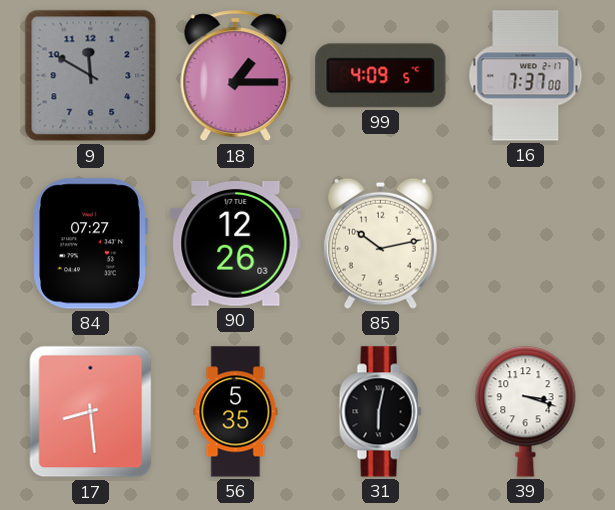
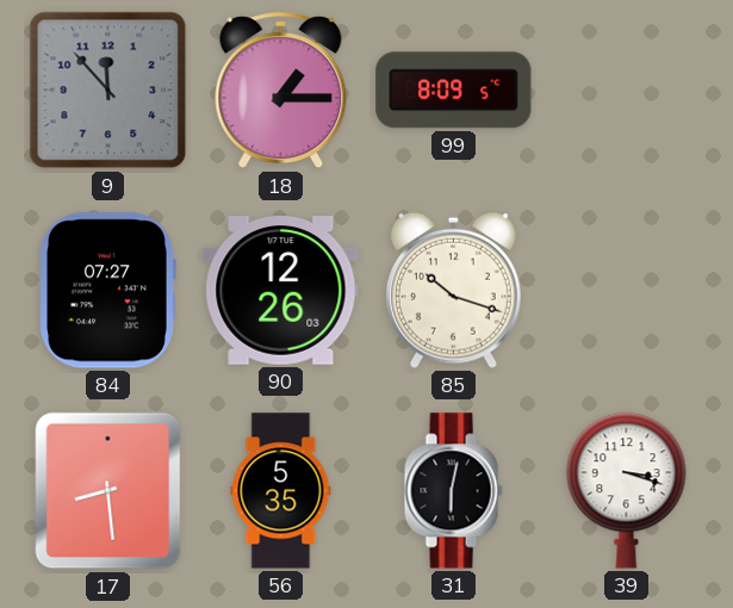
9: 11:50 -> 11:53 (108, 91)
99: 4:09 -> 8:09 (454, 91)
16: 7:37 -> none (526, 76)
85: 10:13 -> 10:18 (453, 290)
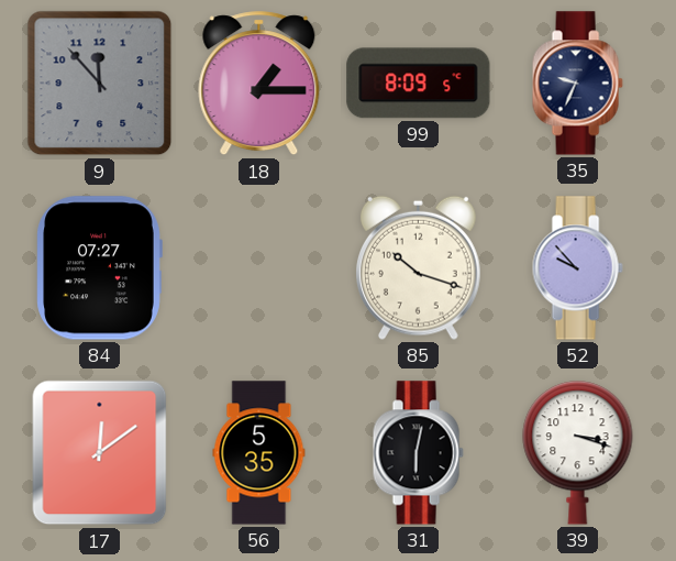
35: none -> 9:34 (577, 84)
90: 12:26 -> none (281, 291)
52: none -> 9:53 (577, 268)
17: 8:29 -> 12:09 (100, 453)
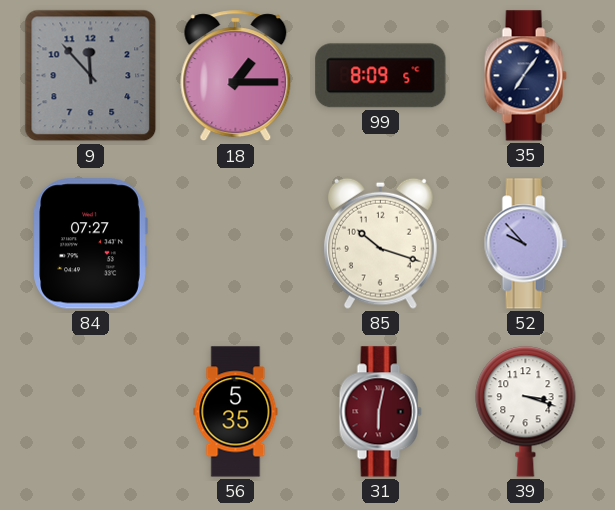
35: 9:34 -> 7:06 (525, 76)
17: 12:09 -> none (100, 453)
31 dial: black -> burgundy (380, 412)
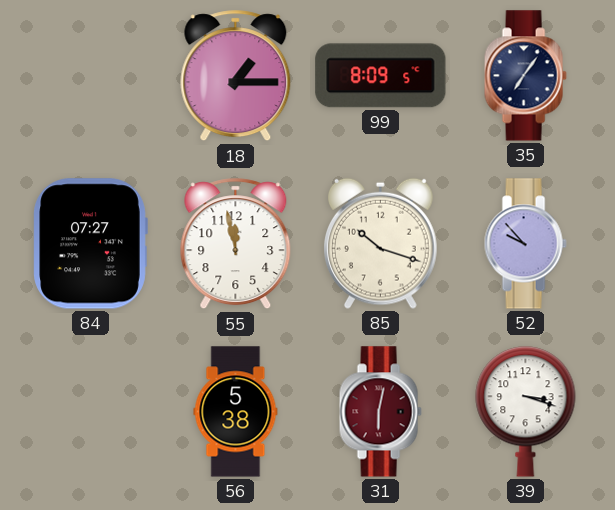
9: 11:53 -> none (91, 76)
55: none -> 11:58 (236, 244)
56: 5:35 -> 5:38 (236, 412)
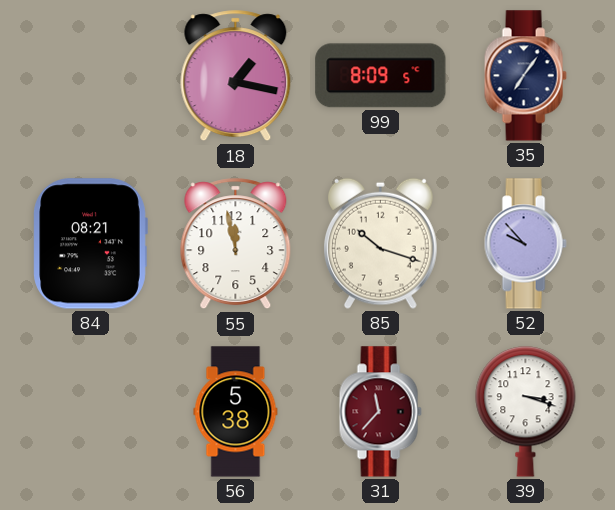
18: 1:15 -> 1:17 (236, 76)
84: 07:27 -> 08:21 (90, 244)
31: 6:02 -> 11:37 (380, 412)
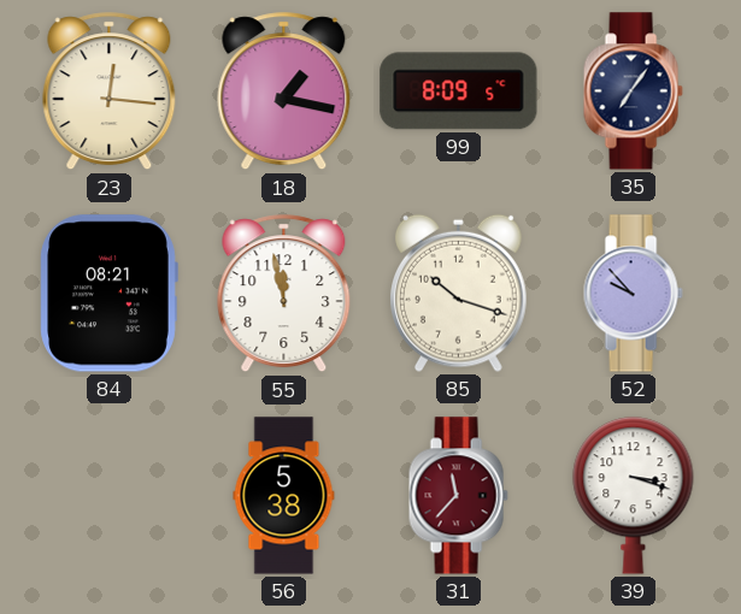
23: none -> 12:16 (110, 91)
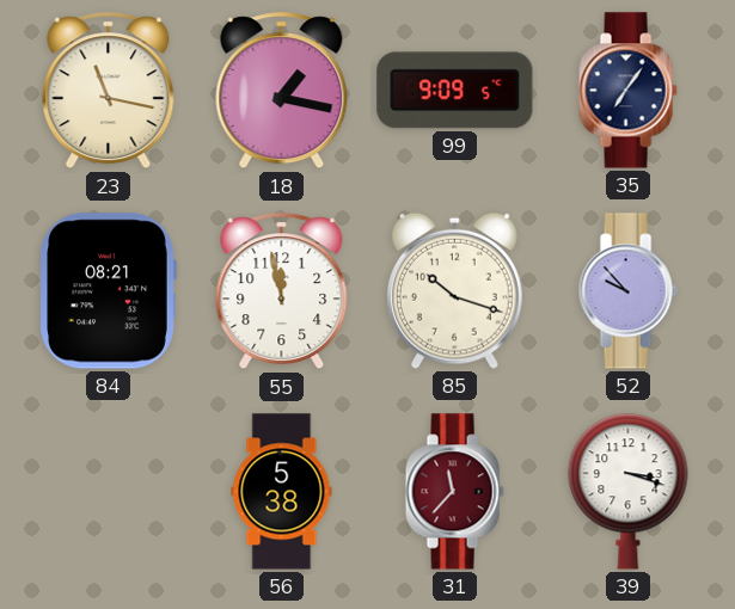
23: 12:16 -> 11:17 (109, 91)
99: 8:09 -> 9:09 (455, 91)
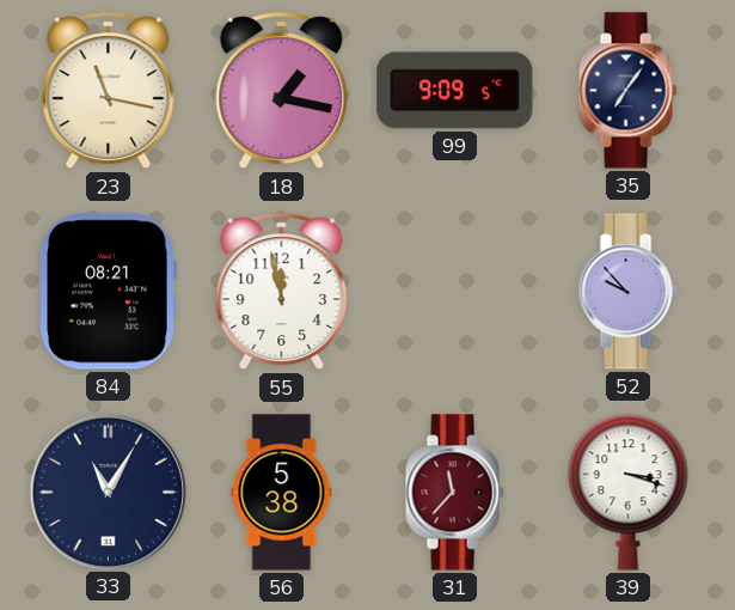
85: 10:18 -> none (454, 290)
33: none -> 11:05 (108, 492)
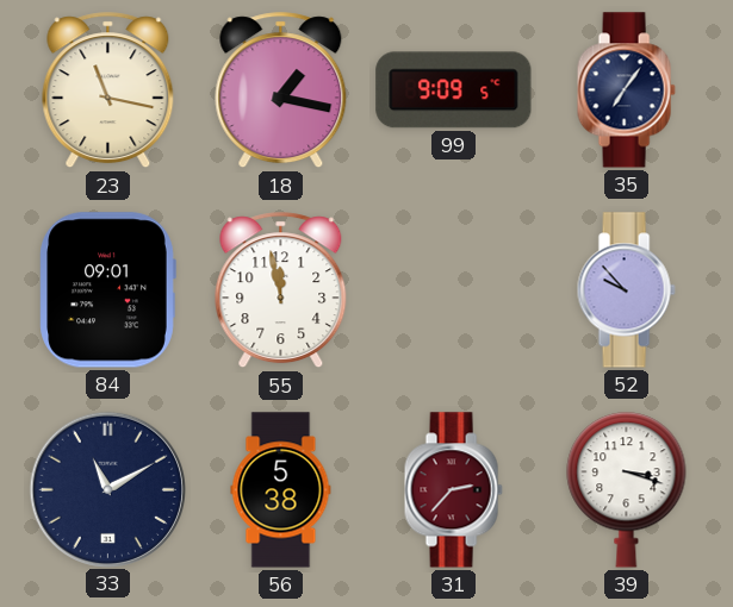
84: 08:21 -> 09:01 (107, 290)
33: 11:05 -> 11:10 (107, 489)
31: 11:37 -> 2:37 (453, 490)
